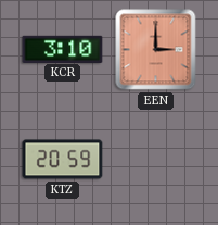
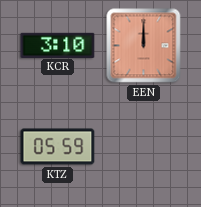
EEN: 3:00 -> 12:00 (144, 46)
KTZ: 20:59 -> 05:59 (58, 147)
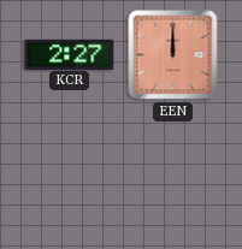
KCR: 3:10 -> 2:27 (70, 54)
KTZ: 05:59 -> none (58, 147)
